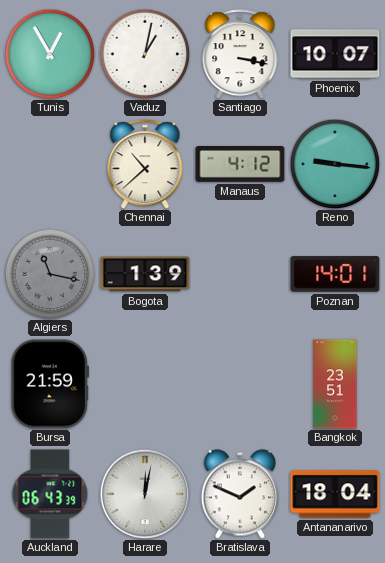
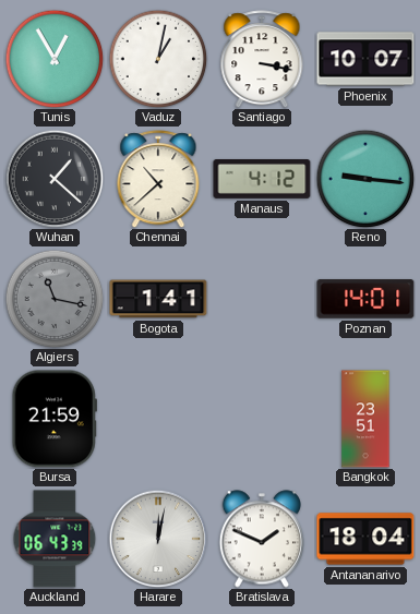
Wuhan: none -> 1:22 (55, 179)
Bogota: 1:39 -> 1:41 (158, 299)
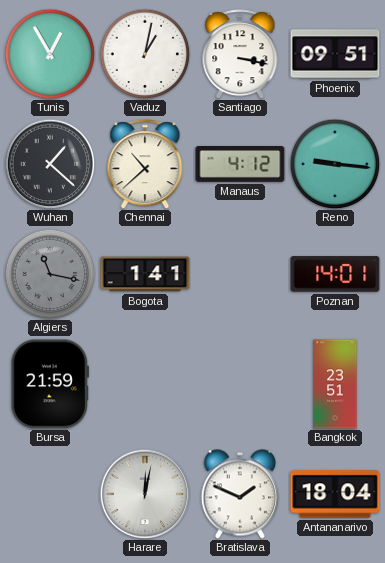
Phoenix: 10:07 -> 09:51 (335, 54)
Auckland: 06:43 -> none (55, 539)
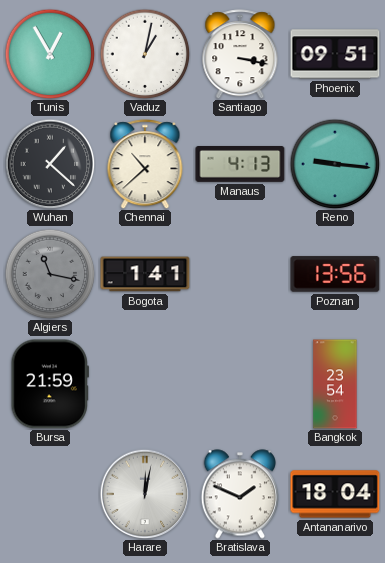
Manaus: 4:12 -> 4:13 (240, 165)
Poznan: 14:01 -> 13:56 (335, 274)
Bangkok: 23:51 -> 23:54 (335, 384)
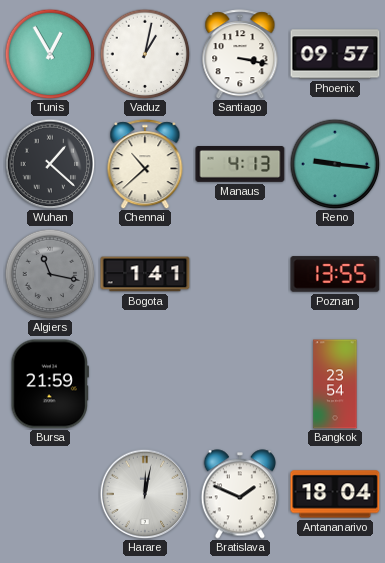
Phoenix: 09:51 -> 09:57 (335, 54)
Poznan: 13:56 -> 13:55 (335, 274)
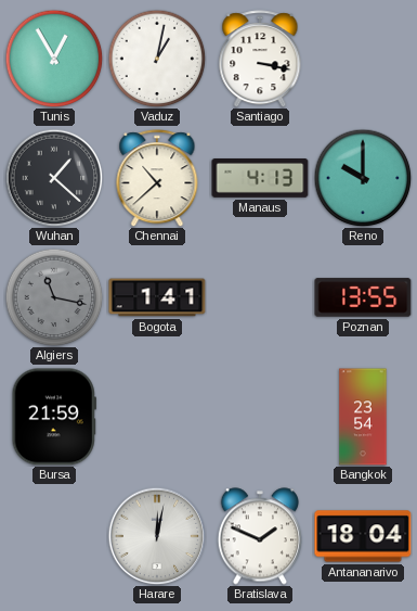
Phoenix: 09:57 -> none (335, 54)
Reno: 9:16 -> 10:00 (363, 178)
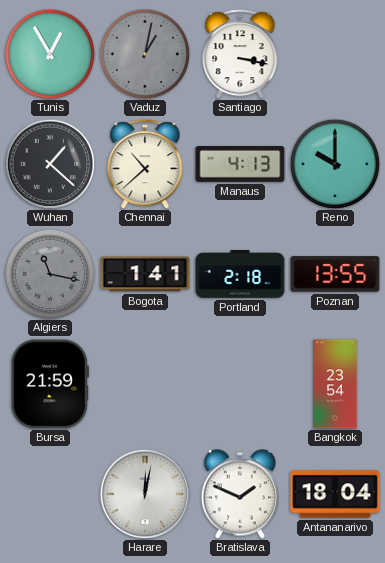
Vaduz dial: white -> grey (145, 54)
Portland: none -> 2:18 (240, 274)
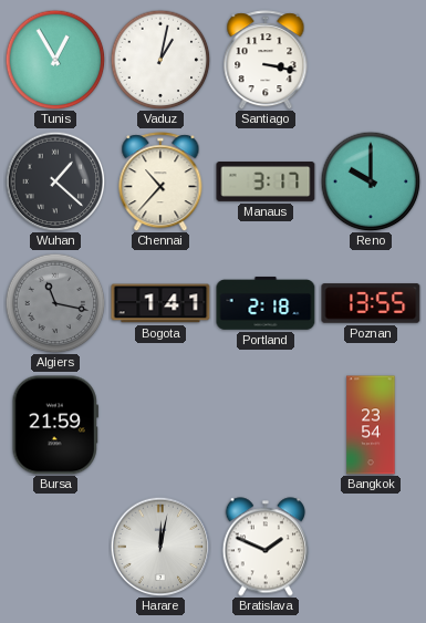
Vaduz dial: grey -> white (160, 60)
Chennai: 10:38 -> 10:37 (160, 181)
Manaus: 4:13 -> 3:17 (266, 183)
Antananarivo: 18:04 -> none (335, 494)
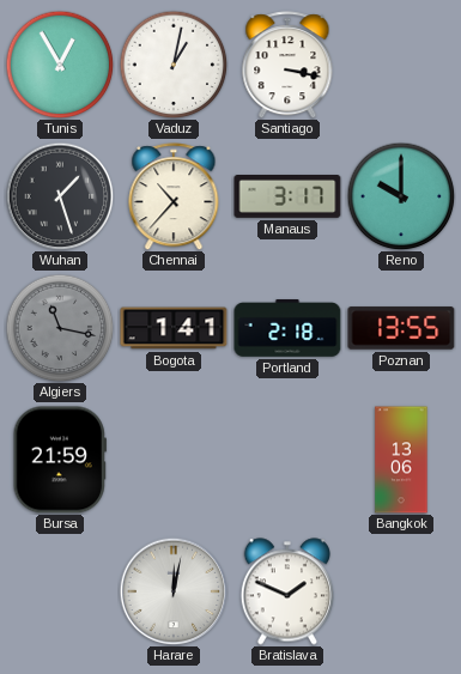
Wuhan: 1:22 -> 1:27 (60, 196)
Bangkok: 23:54 -> 13:06 (401, 460)
